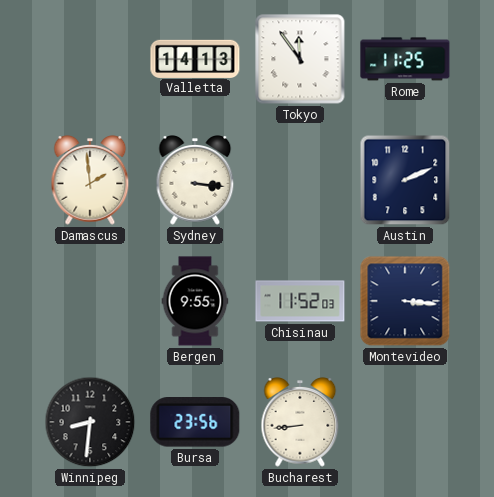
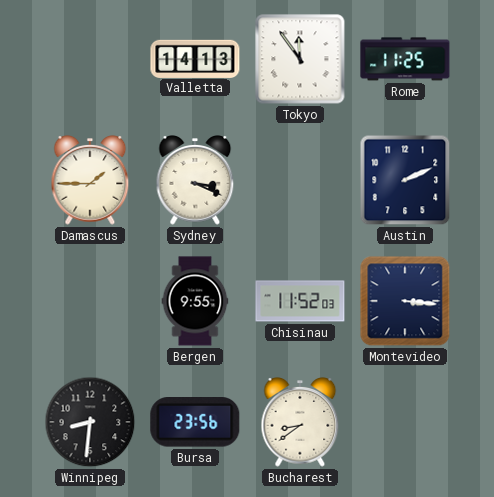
Damascus: 1:59 -> 1:45 (90, 181)
Sydney: 3:16 -> 3:19 (195, 181)
Bucharest: 8:44 -> 8:39 (300, 423)
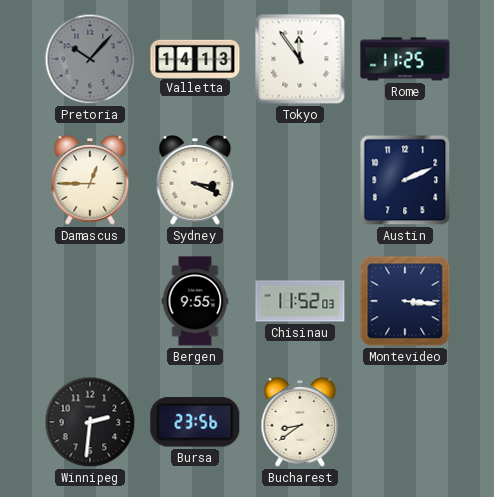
Pretoria: none -> 10:07 (90, 59)
Damascus: 1:45 -> 12:45 (90, 181)
Winnipeg: 8:31 -> 2:31 (90, 422)
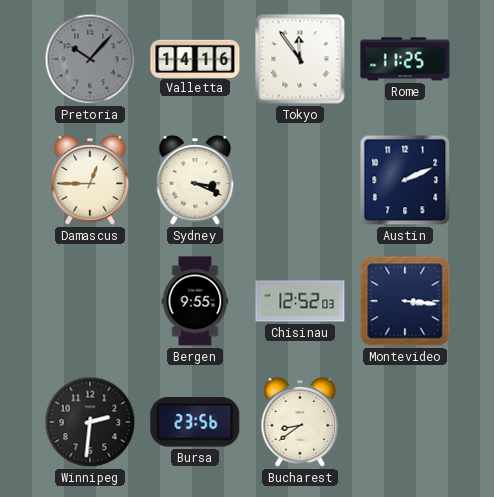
Valletta: 14:13 -> 14:16 (195, 58)
Chisinau: 11:52 -> 12:52 (300, 301)
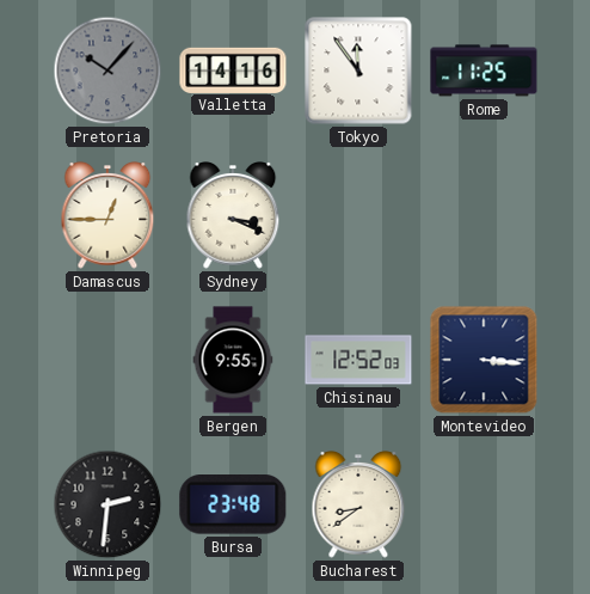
Austin: 2:11 -> none (405, 180)
Bursa: 23:56 -> 23:48 (233, 504)
